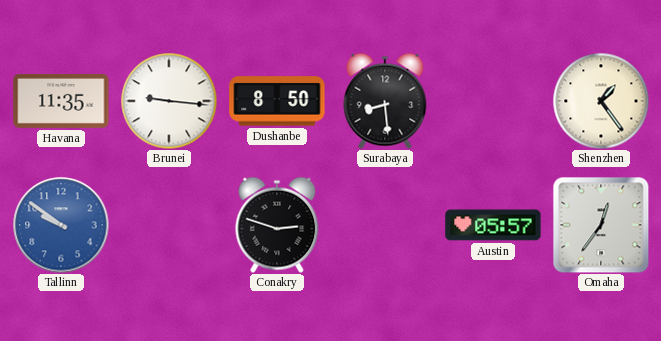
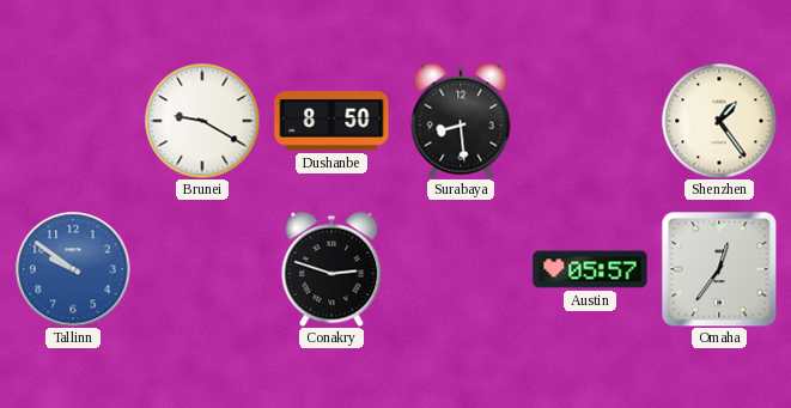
Havana: 11:35 -> none (61, 101)
Brunei: 9:16 -> 9:20 (202, 121)
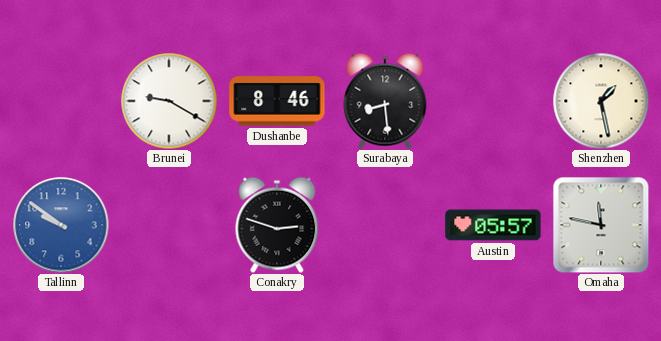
Dushanbe: 8:50 -> 8:46 (277, 101)
Shenzhen: 1:24 -> 1:28 (601, 101)
Omaha: 12:36 -> 11:47 (601, 225)
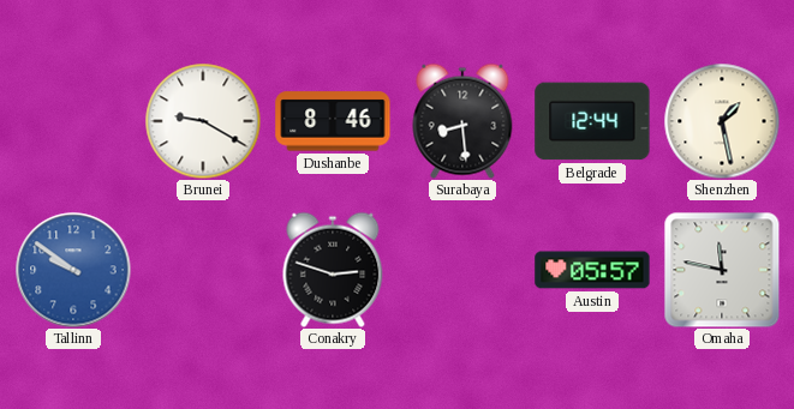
Belgrade: none -> 12:44 (592, 121)
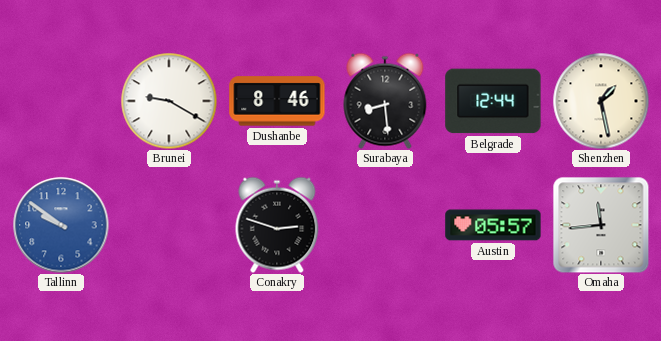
Omaha: 11:47 -> 11:44 (601, 225)
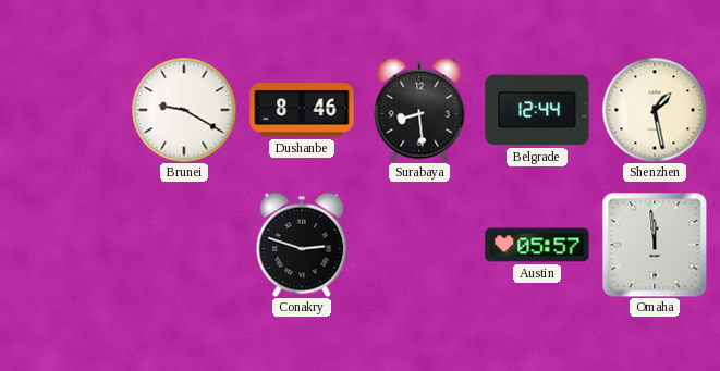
Tallinn: 9:51 -> none (61, 225)
Omaha: 11:44 -> 11:59 (655, 245)
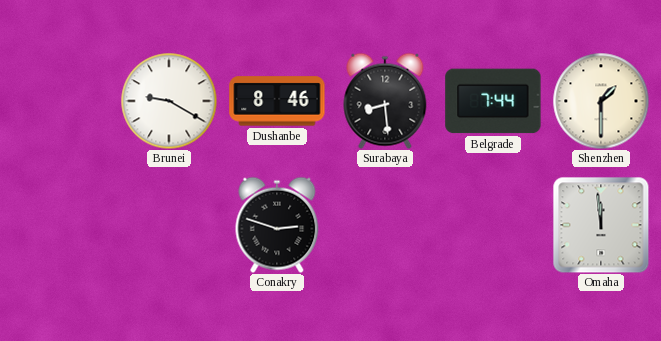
Belgrade: 12:44 -> 7:44 (493, 101)
Shenzhen: 1:28 -> 1:30 (601, 101)
Austin: 05:57 -> none (537, 245)
